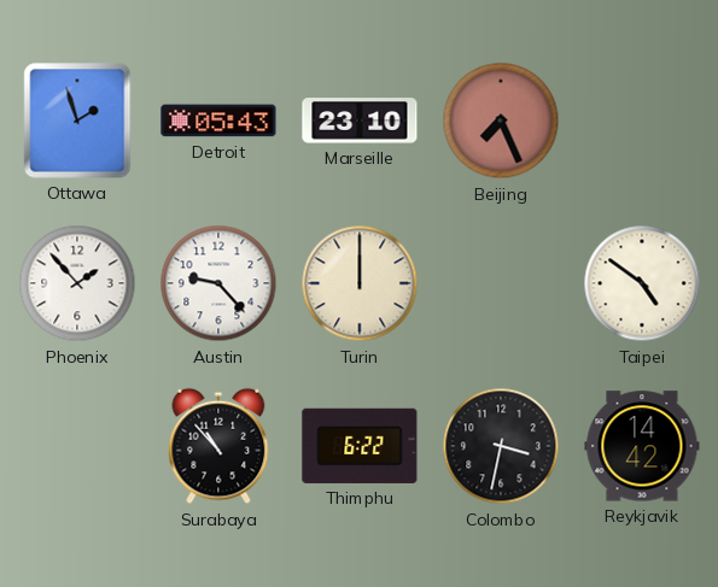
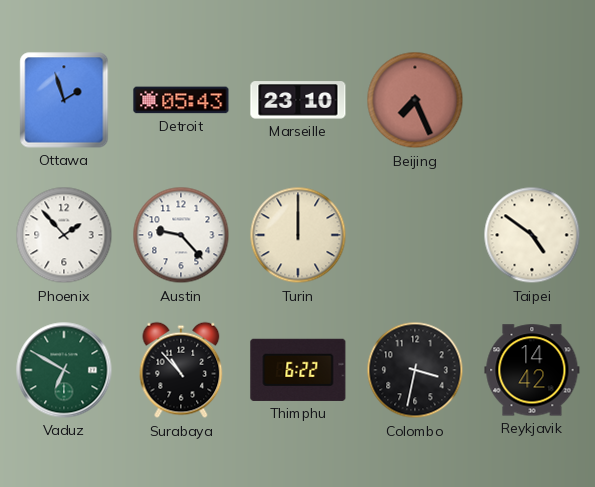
Vaduz: none -> 6:50 (64, 370)
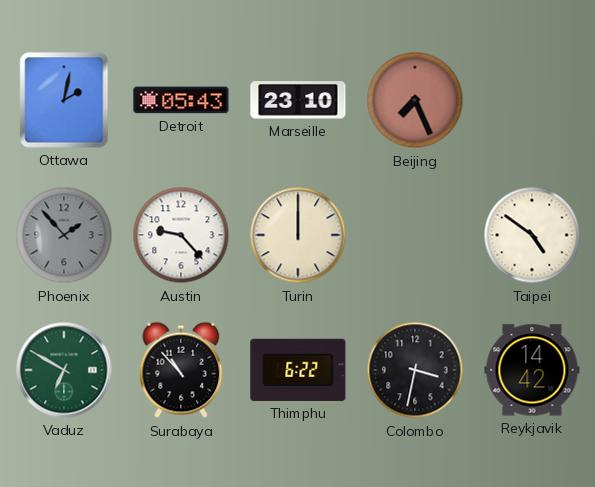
Ottawa: 1:57 -> 2:02 (64, 100)
Phoenix dial: white -> grey (64, 235)
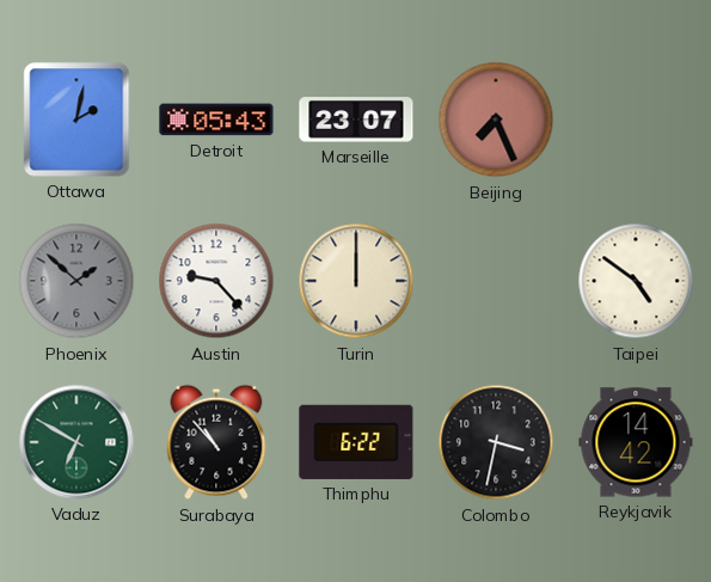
Marseille: 23:10 -> 23:07 (356, 120)
Phoenix: 1:53 -> 1:52 (76, 281)
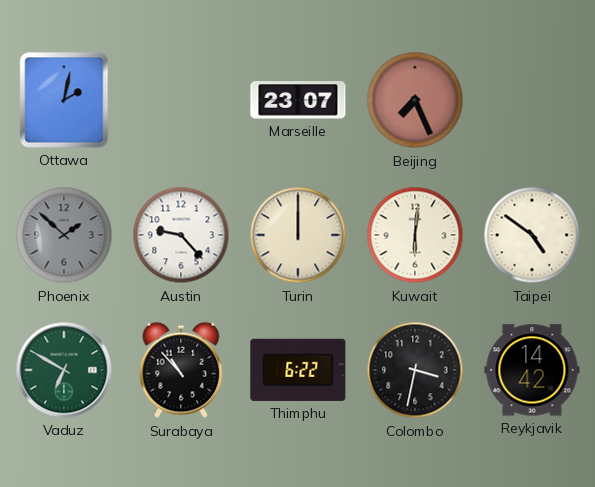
Detroit: 05:43 -> none (216, 120)
Kuwait: none -> 6:01 (415, 235)
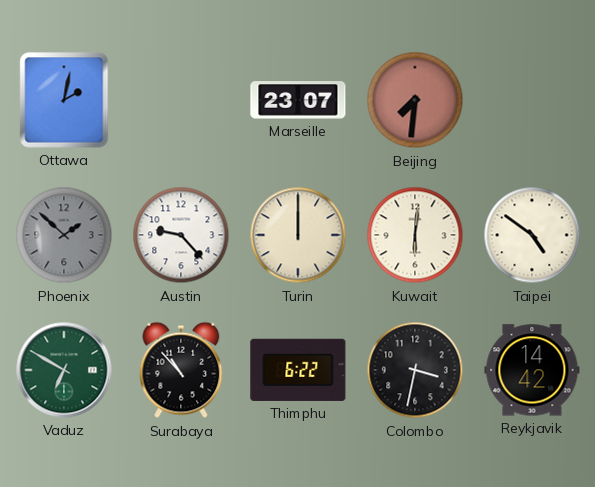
Beijing: 7:26 -> 7:31 (415, 100)
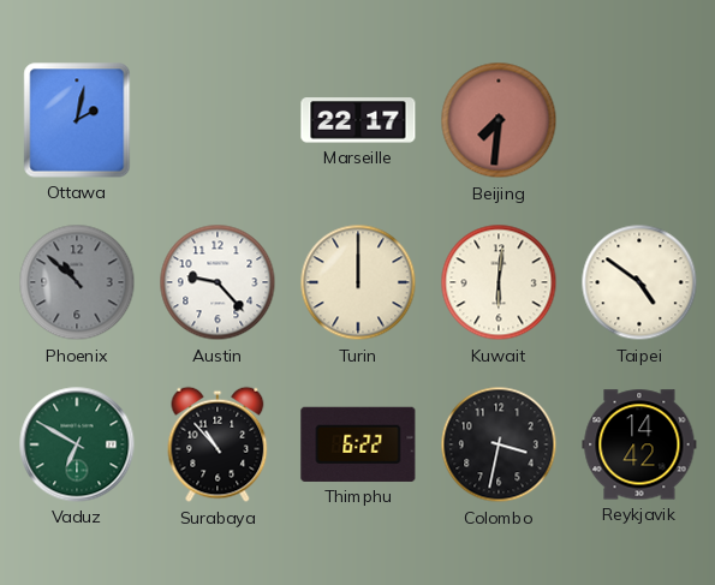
Marseille: 23:07 -> 22:17 (358, 120)
Phoenix: 1:52 -> 10:52 (77, 282)
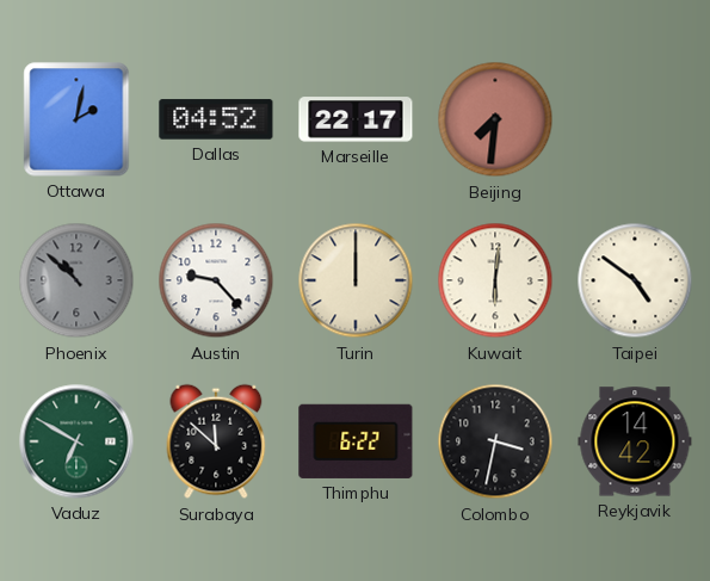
Dallas: none -> 04:52 (216, 119)
Surabaya: 10:53 -> 11:52 (216, 441)
